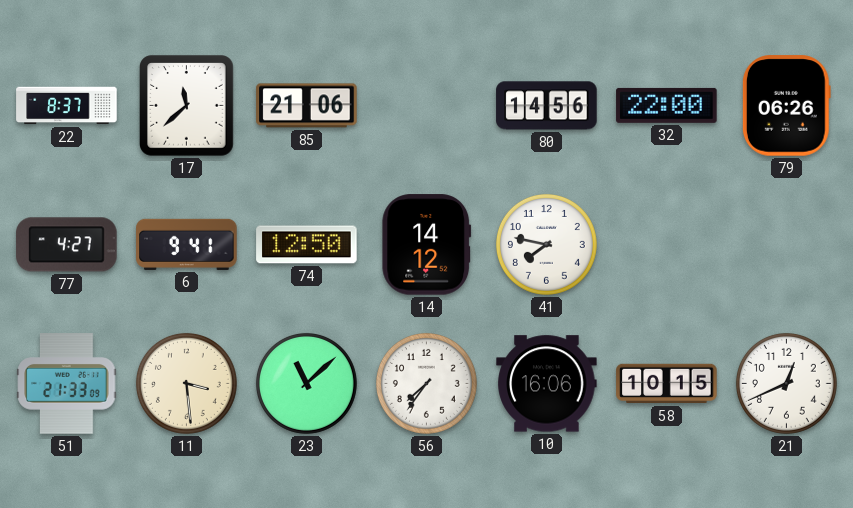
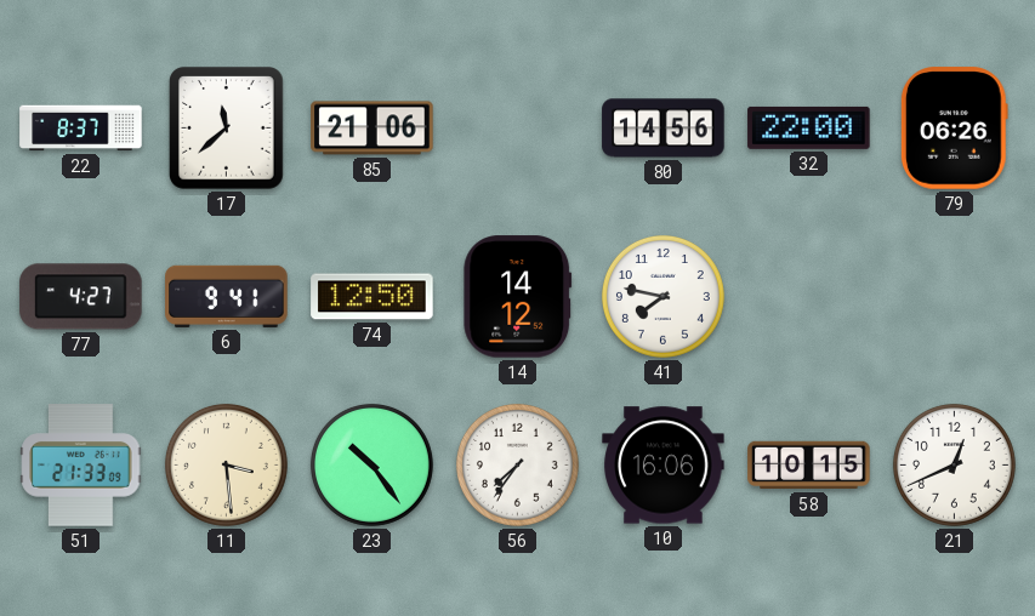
23: 11:08 -> 10:24 (371, 464)
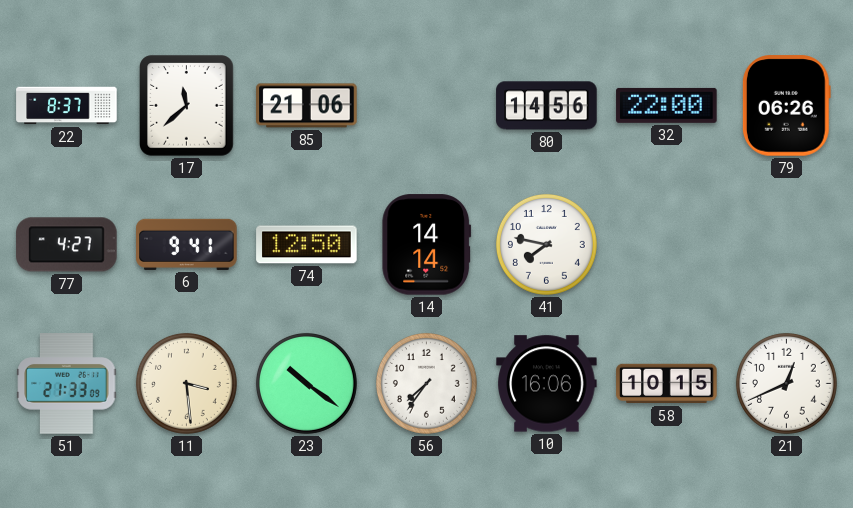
14: 14:12 -> 14:14 (427, 245)
23: 10:24 -> 10:21 (306, 383)
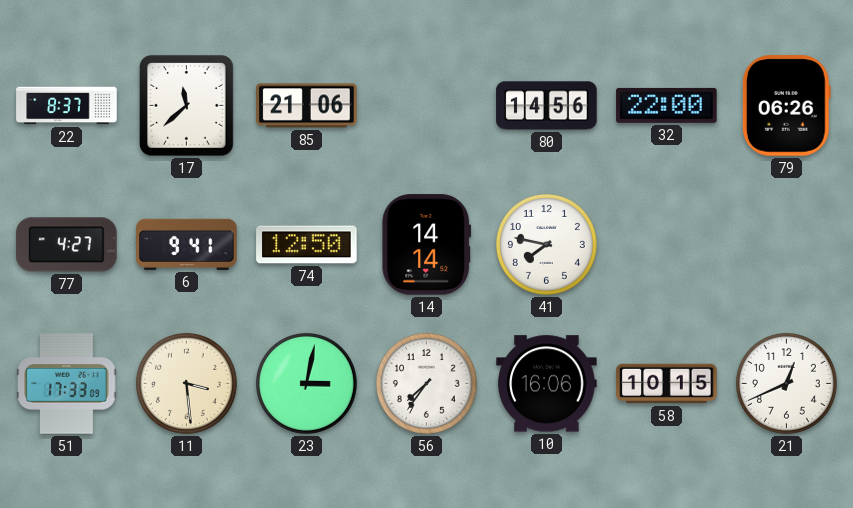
51: 21:33 -> 17:33 (67, 384)
23: 10:21 -> 3:02 (306, 383)
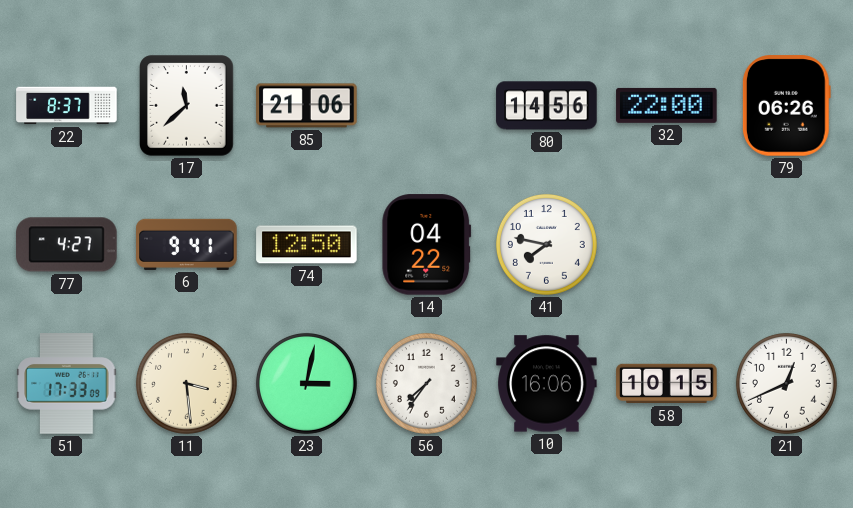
14: 14:14 -> 04:22 (427, 245)
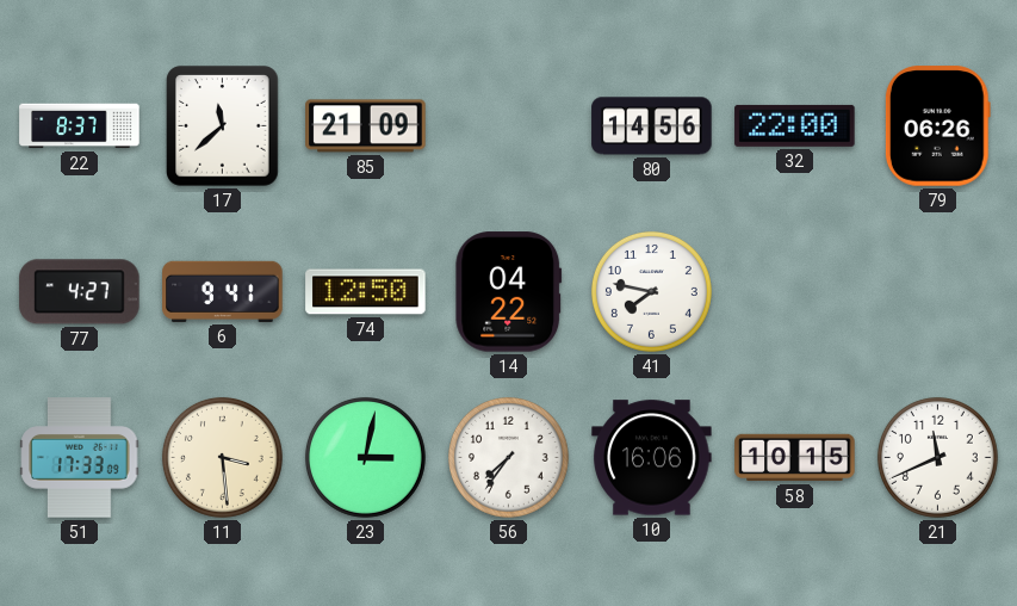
85: 21:06 -> 21:09 (366, 126)
21: 12:41 -> 11:41 (937, 457)
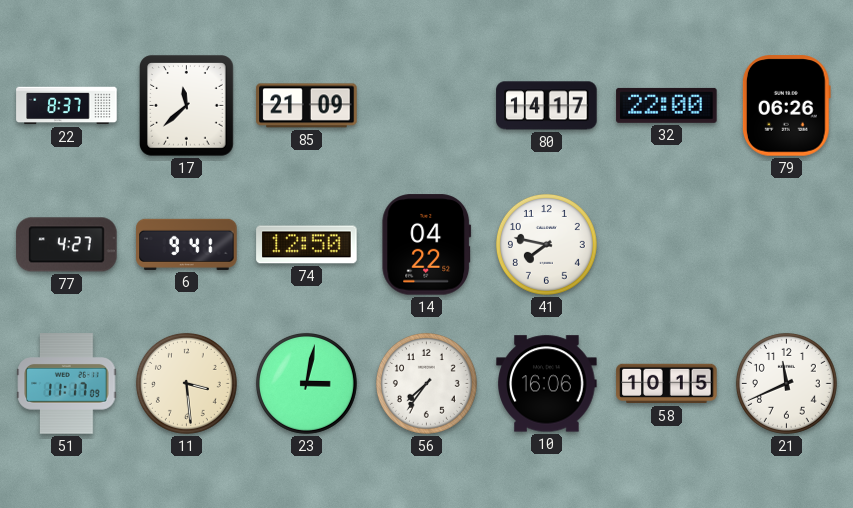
80: 14:56 -> 14:17 (547, 106)
51: 17:33 -> 11:17 (67, 384)
